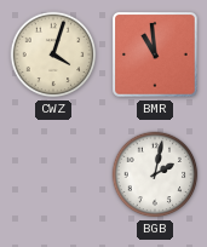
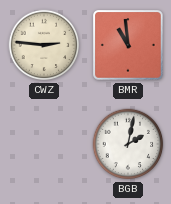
CWZ: 4:03 -> 2:46 (44, 45)
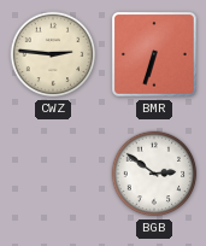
BMR: 10:59 -> 6:33 (155, 55)
BGB: 2:02 -> 2:51 (154, 174)
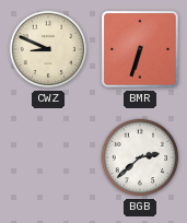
CWZ: 2:46 -> 8:49 (48, 49)
BGB: 2:51 -> 2:38 (140, 157)
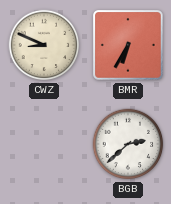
BMR: 6:33 -> 6:35 (129, 46)
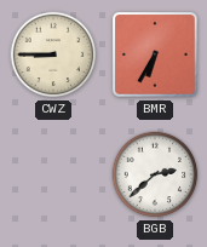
CWZ: 8:49 -> 8:45 (53, 54)
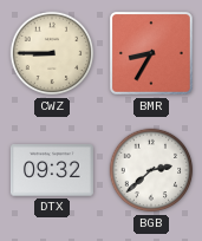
BMR: 6:35 -> 8:35 (152, 54)
DTX: none -> 09:32 (52, 170)
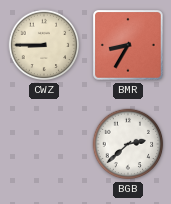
DTX: 09:32 -> none (52, 170)
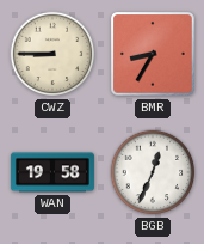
WAN: none -> 19:58 (52, 172)
BGB: 2:38 -> 12:34 (153, 172)
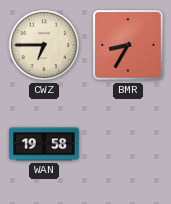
CWZ: 8:45 -> 6:45 (44, 45)
BGB: 12:34 -> none (153, 172)
